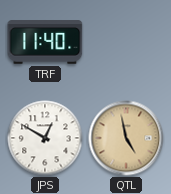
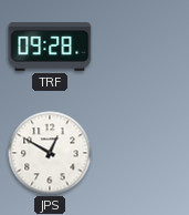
TRF: 11:40 -> 09:28 (50, 47)
QTL: 4:58 -> none (126, 138)
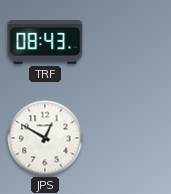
TRF: 09:28 -> 08:43 (45, 42)
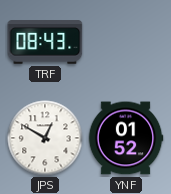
YNF: none -> 01:52 (126, 138)
